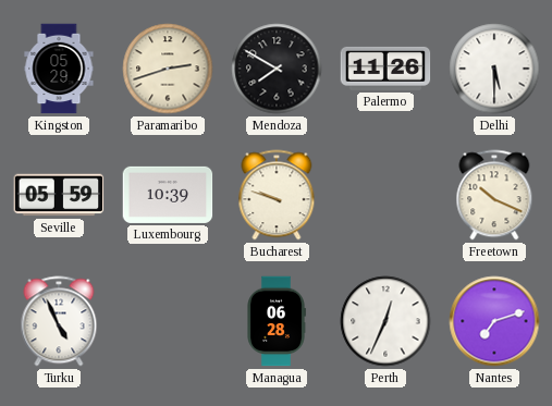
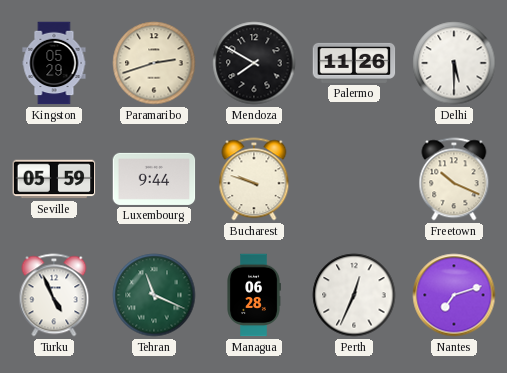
Luxembourg: 10:39 -> 9:44 (154, 179)
Tehran: none -> 11:19 (154, 295)
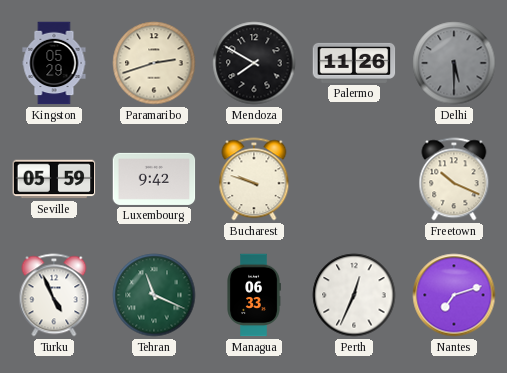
Delhi dial: white -> grey (454, 63)
Luxembourg: 9:44 -> 9:42 (154, 179)
Managua: 06:28 -> 06:33 (254, 295)
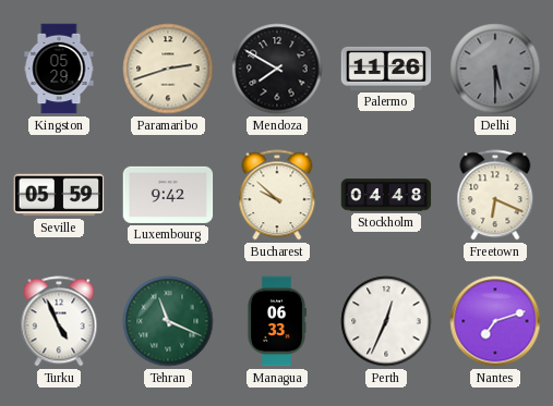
Bucharest: 9:48 -> 9:52 (277, 195)
Stockholm: none -> 04:48 (386, 195)
Freetown: 10:19 -> 6:19 (495, 195)
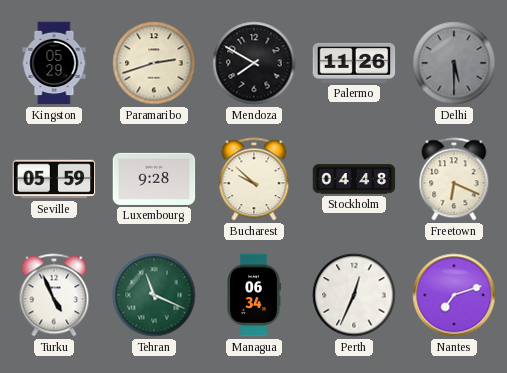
Luxembourg: 9:42 -> 9:28 (154, 179)
Managua: 06:33 -> 06:34 (254, 295)
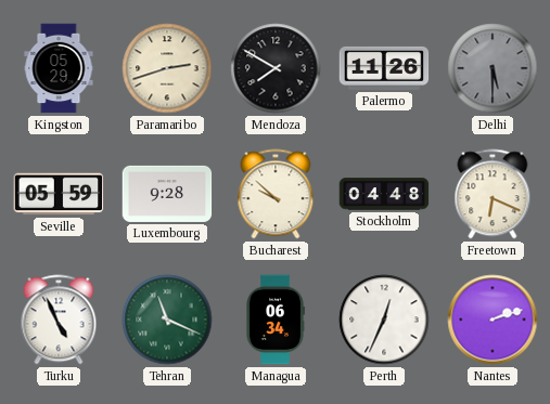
Nantes: 7:12 -> 2:12 (493, 320)
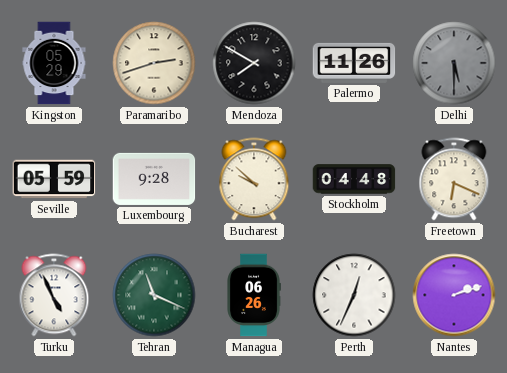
Managua: 06:34 -> 06:26 (254, 295)
